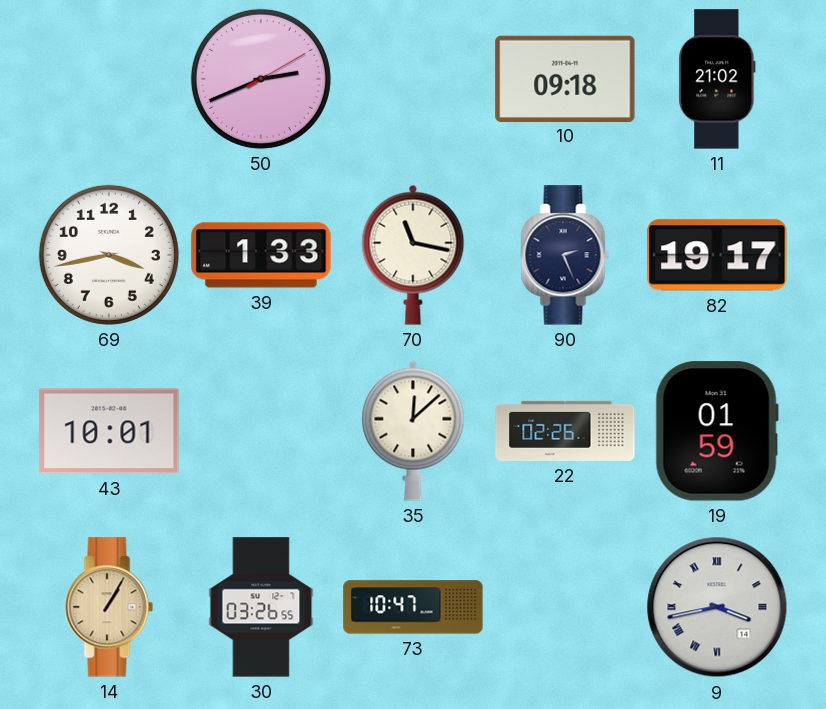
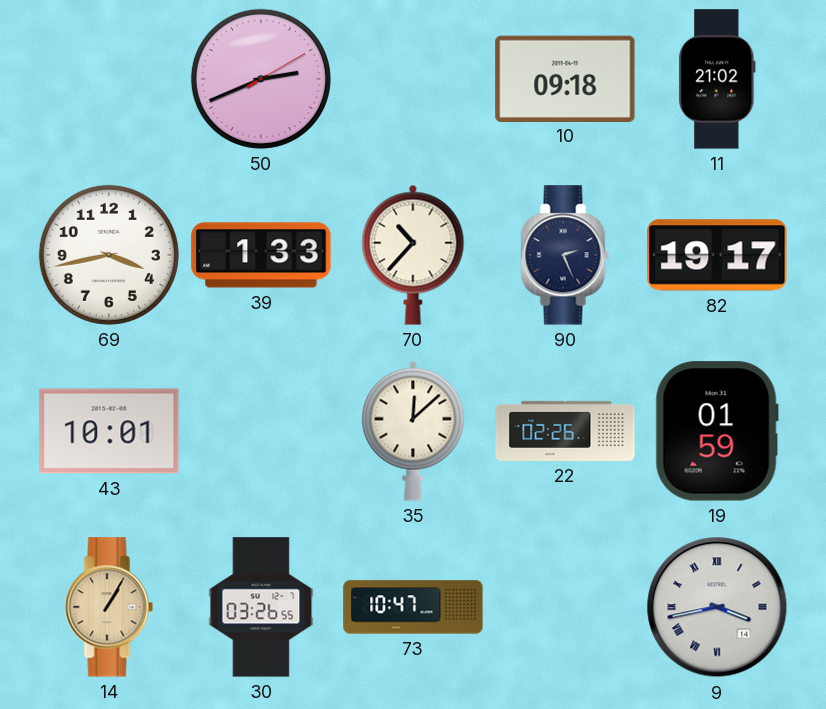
70: 11:17 -> 10:37 (413, 255)
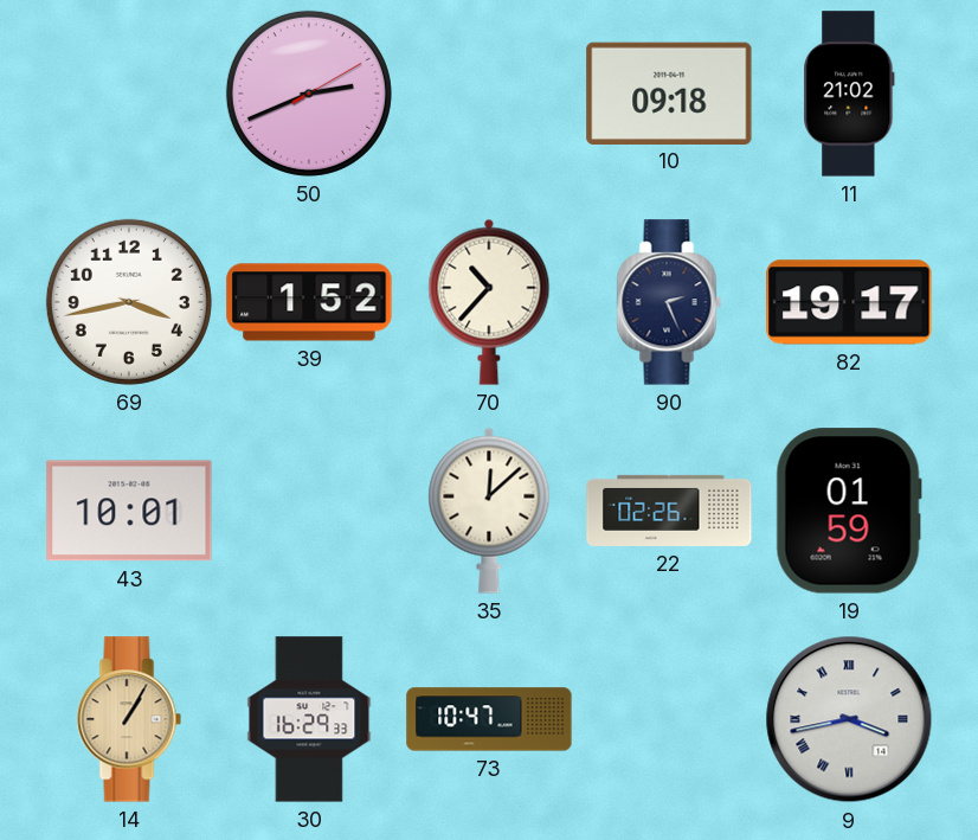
39: 1:33 -> 1:52 (309, 302)
30: 03:26 -> 16:29 (309, 719)
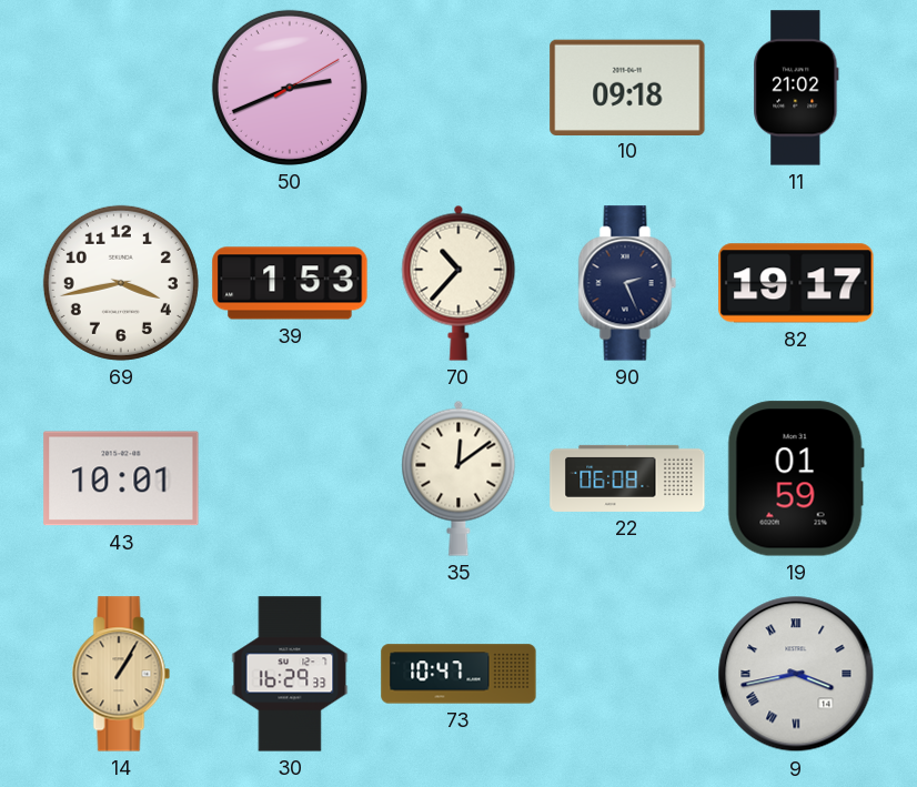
39: 1:52 -> 1:53 (290, 283)
35: 12:08 -> 12:09 (458, 478)
22: 02:26 -> 06:08 (627, 478)
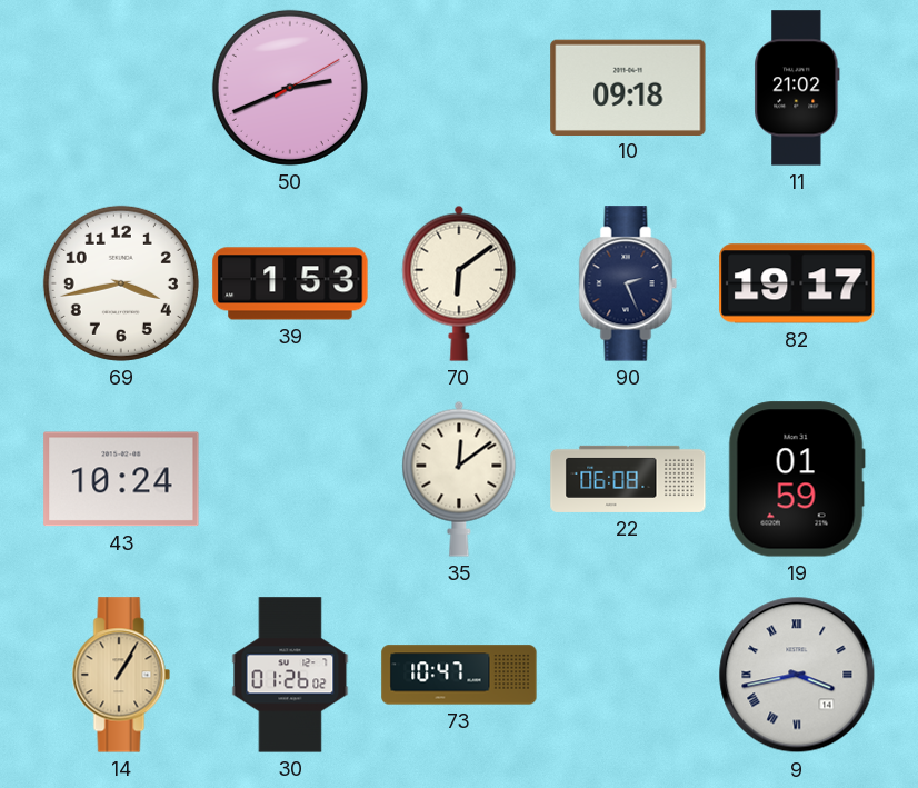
70: 10:37 -> 6:09 (459, 283)
43: 10:01 -> 10:24 (121, 479)
30: 16:29 -> 01:26 (290, 675)
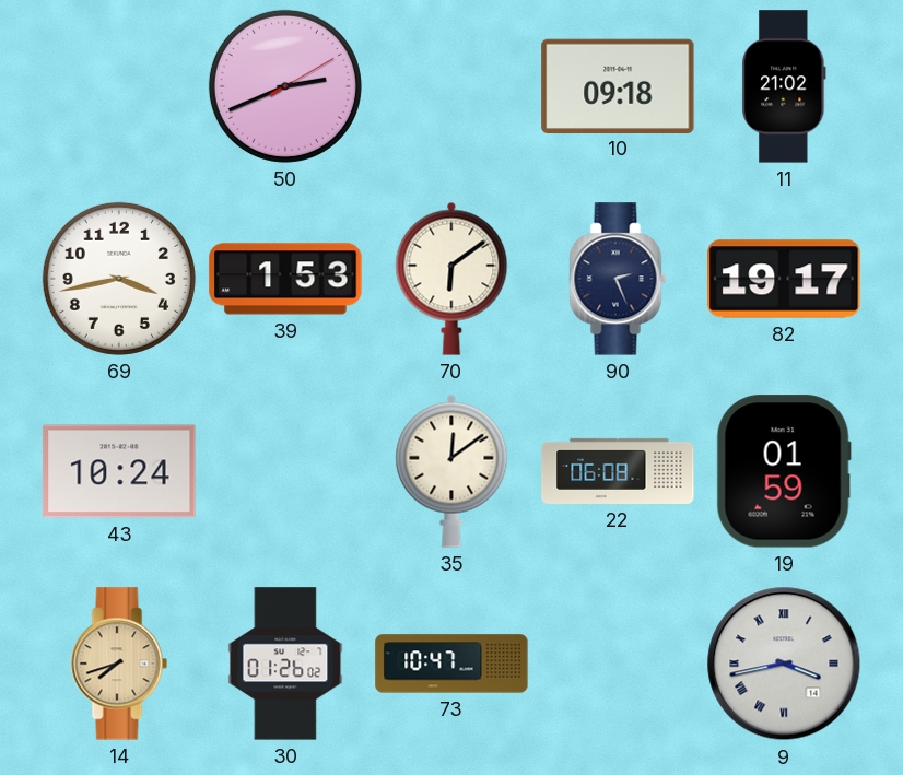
14: 1:05 -> 7:42 (119, 664)
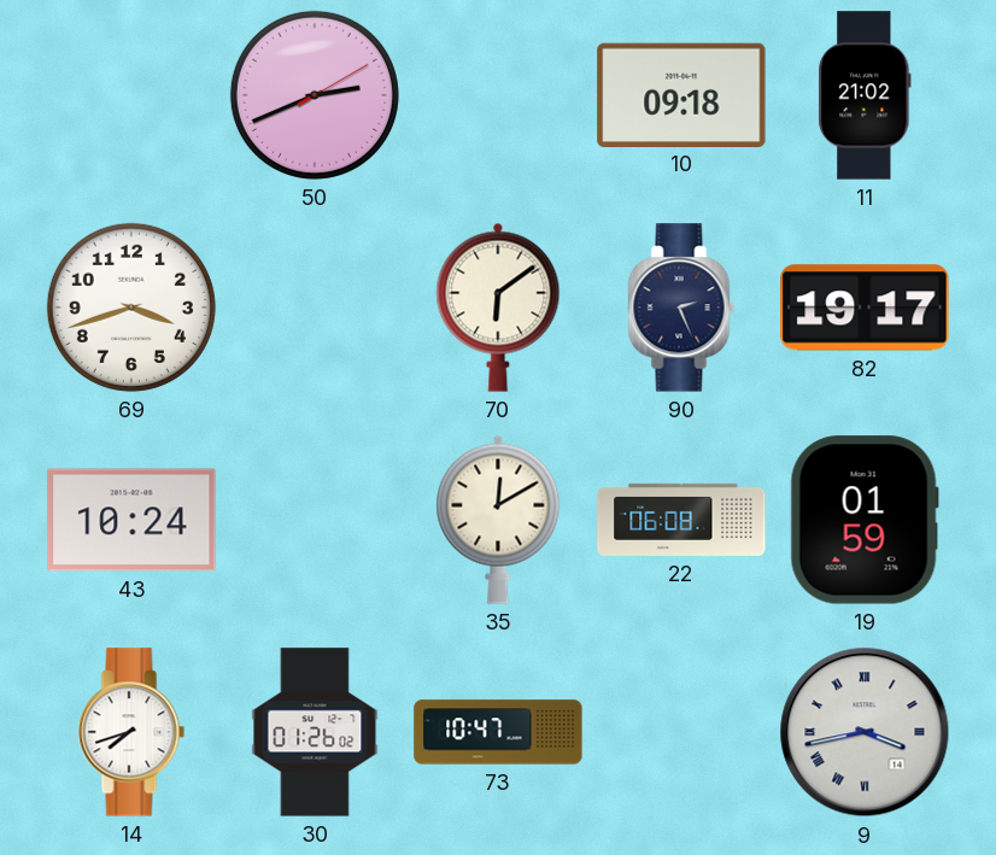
69: 3:43 -> 3:42 (131, 308)
39: 1:53 -> none (285, 279)
35: 12:09 -> 12:10 (498, 520)
14 dial: champagne -> white (131, 732)
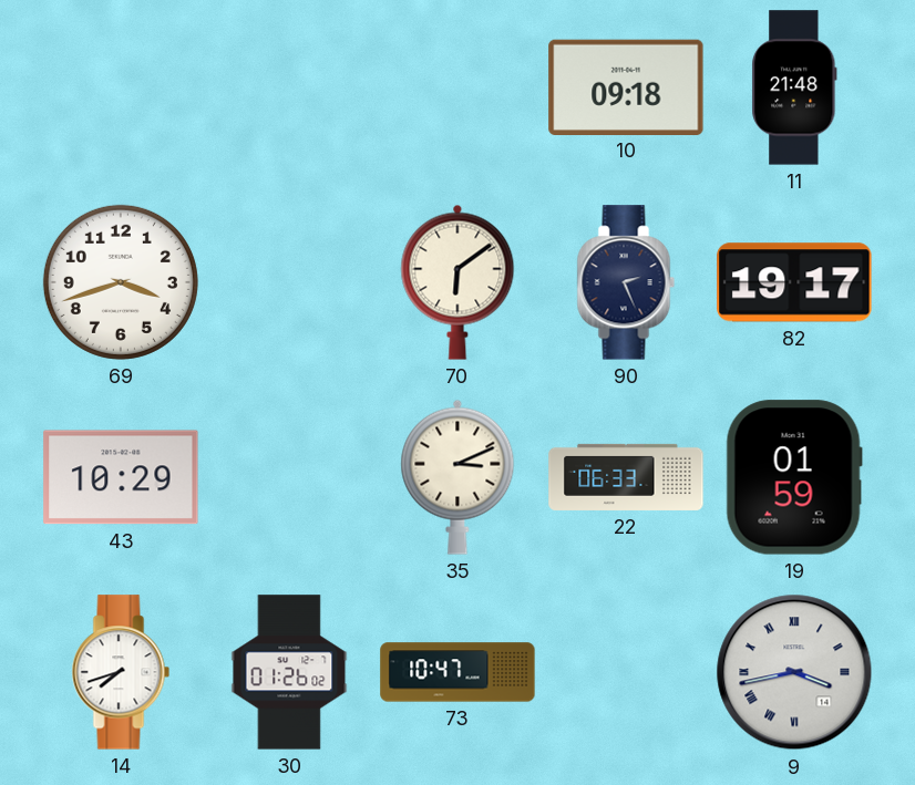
50: 2:41 -> none (315, 95)
11: 21:02 -> 21:48 (794, 87)
43: 10:24 -> 10:29 (121, 477)
35: 12:10 -> 3:11 (457, 477)
22: 06:08 -> 06:33 (626, 477)
